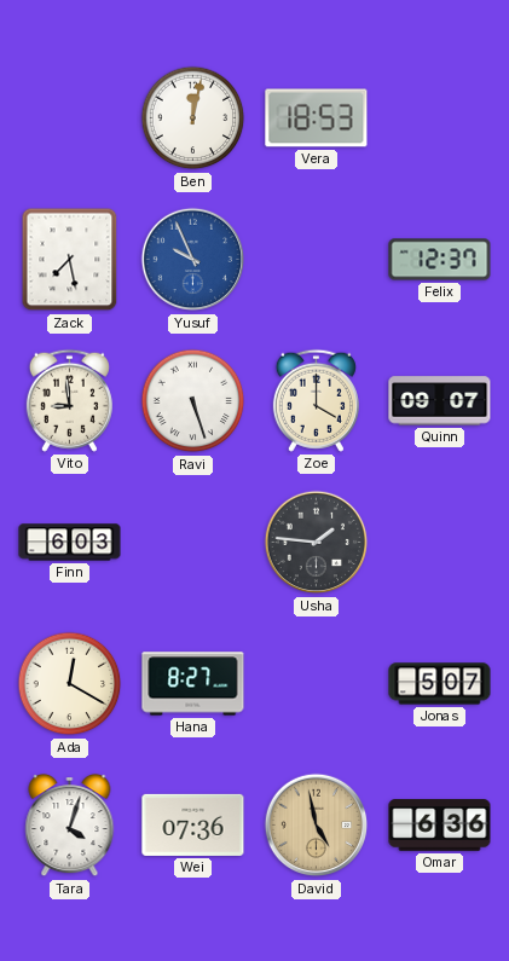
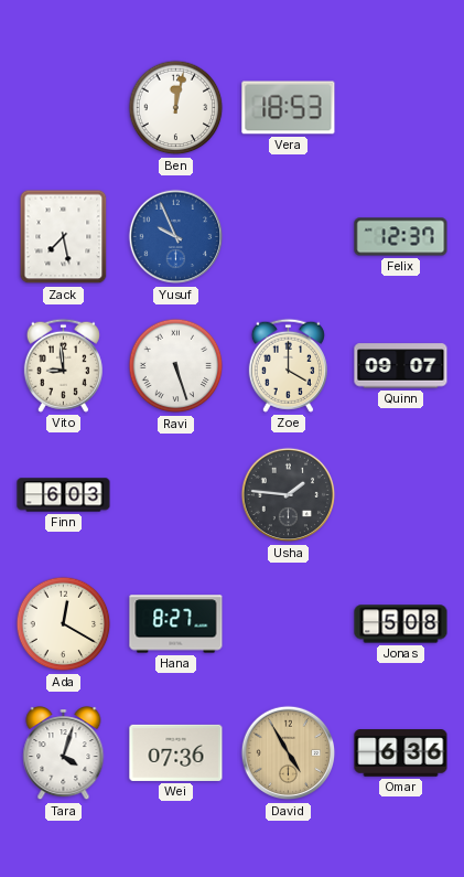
Jonas: 5:07 -> 5:08 (401, 624)
David: 4:58 -> 4:55 (289, 753)
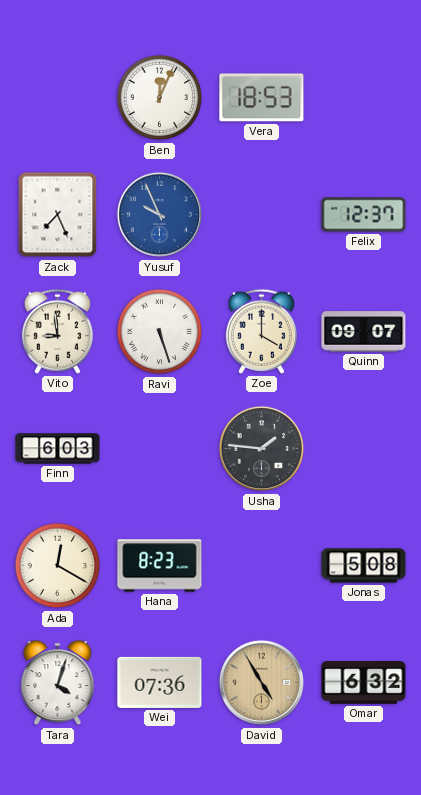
Ben: 12:02 -> 12:04 (160, 98)
Zack: 7:28 -> 7:26 (58, 215)
Hana: 8:27 -> 8:23 (160, 566)
Omar: 6:36 -> 6:32 (364, 683)
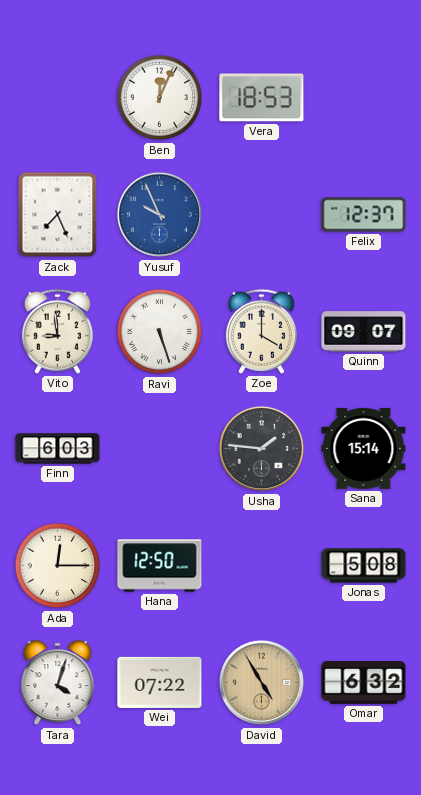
Sana: none -> 15:14 (364, 448)
Ada: 12:20 -> 12:15 (58, 566)
Hana: 8:23 -> 12:50 (160, 566)
Wei: 07:36 -> 07:22 (160, 682)
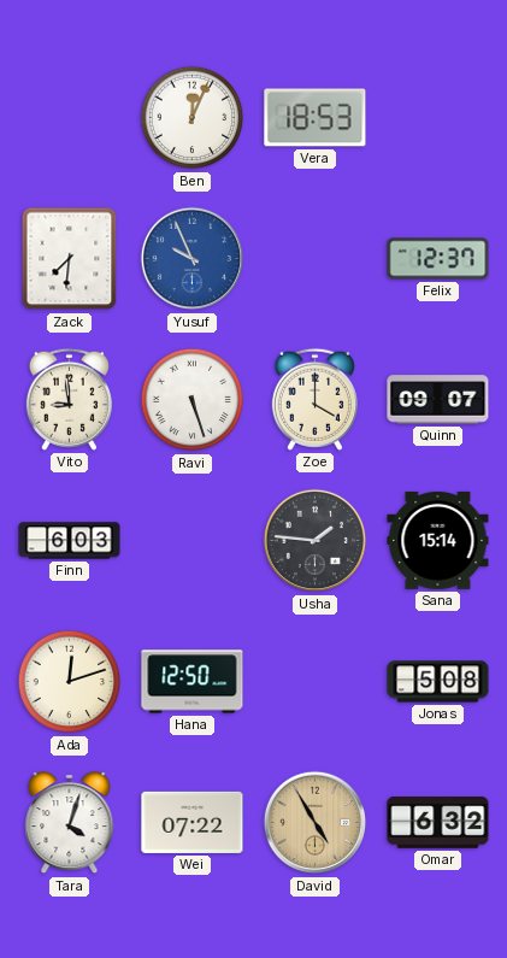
Zack: 7:26 -> 7:31 (70, 259)
Ada: 12:15 -> 12:12 (70, 682)
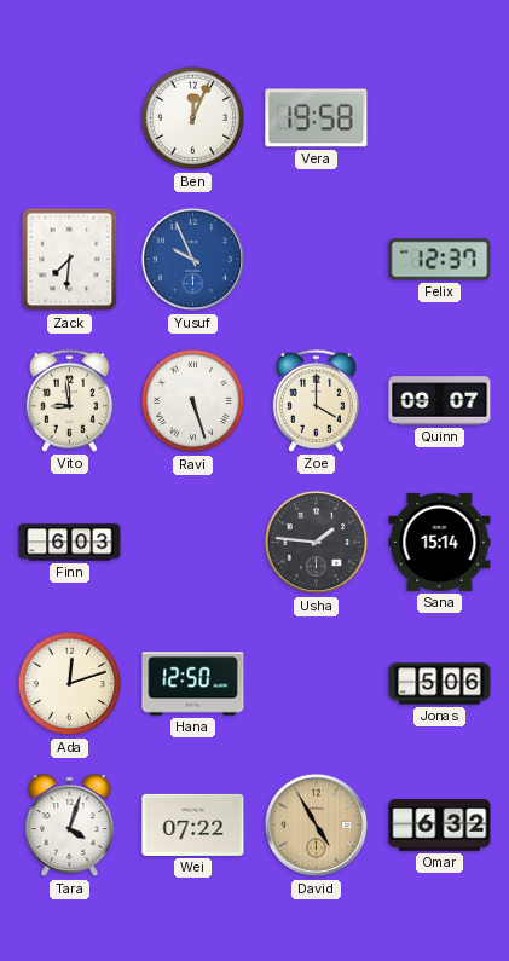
Vera: 18:53 -> 19:58 (317, 118)
Jonas: 5:08 -> 5:06 (440, 684)
